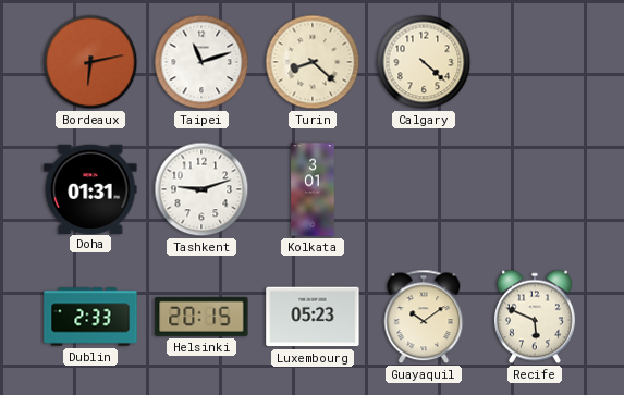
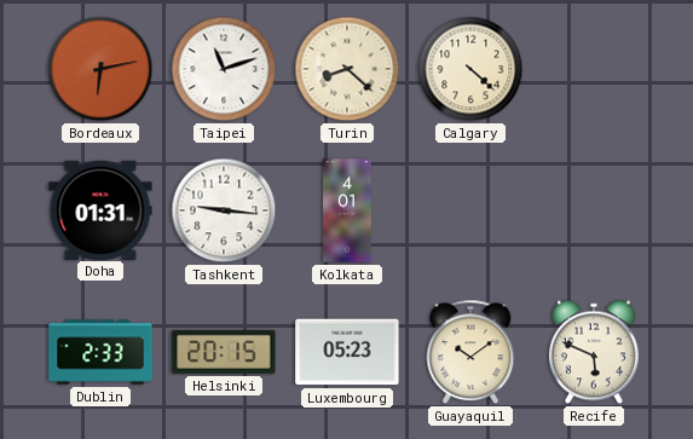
Tashkent: 9:12 -> 9:16 (224, 210)
Kolkata: 3:01 -> 4:01 (347, 210)
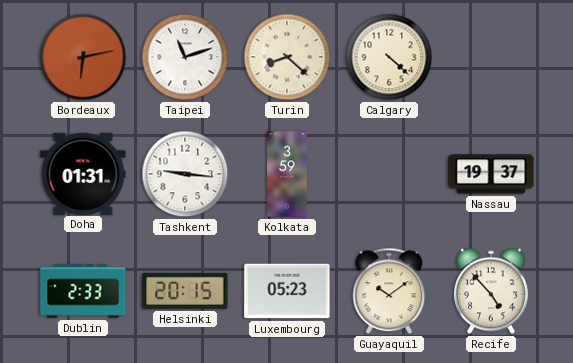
Kolkata: 4:01 -> 3:59 (287, 174)
Nassau: none -> 19:37 (491, 174)
Recife: 5:49 -> 4:53 (491, 291)
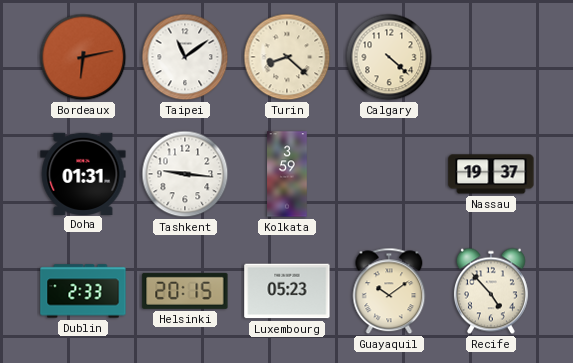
Taipei: 11:12 -> 11:09 (185, 57)
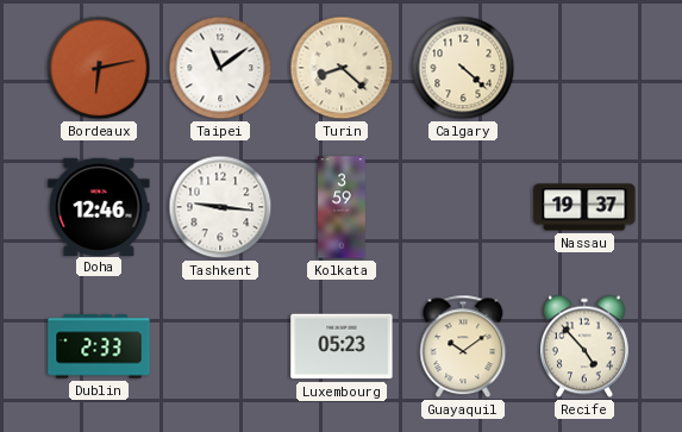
Doha: 01:31 -> 12:46 (99, 206)
Helsinki: 20:15 -> none (185, 291)
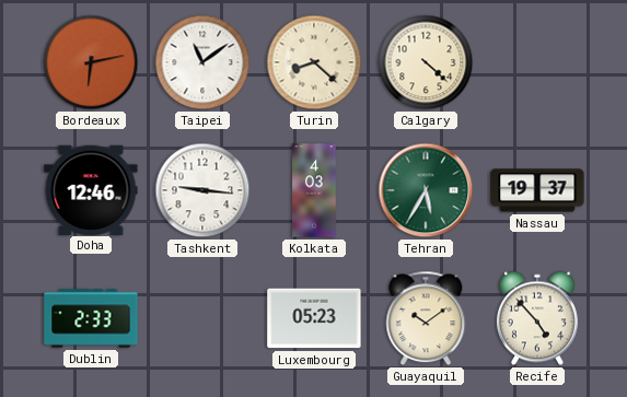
Kolkata: 3:59 -> 4:03 (314, 190)
Tehran: none -> 5:35 (426, 190)
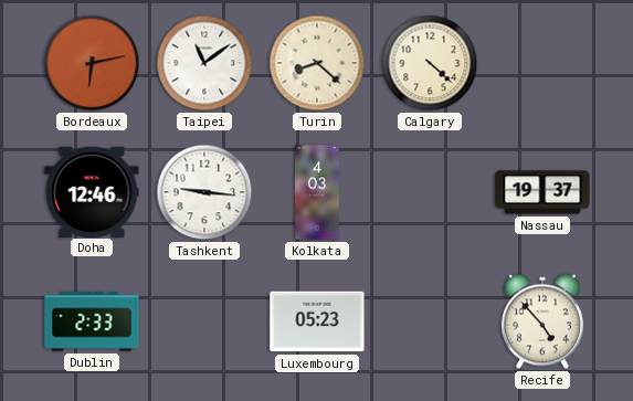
Tehran: 5:35 -> none (426, 190)
Guayaquil: 10:09 -> none (426, 318)
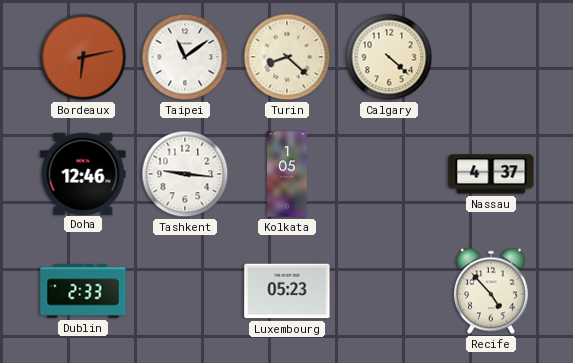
Kolkata: 4:03 -> 1:05 (287, 174)
Nassau: 19:37 -> 4:37 (491, 174)
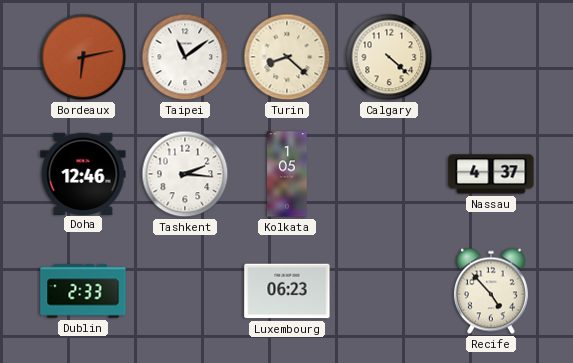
Tashkent: 9:16 -> 2:16 (185, 174)
Luxembourg: 05:23 -> 06:23 (287, 291)
